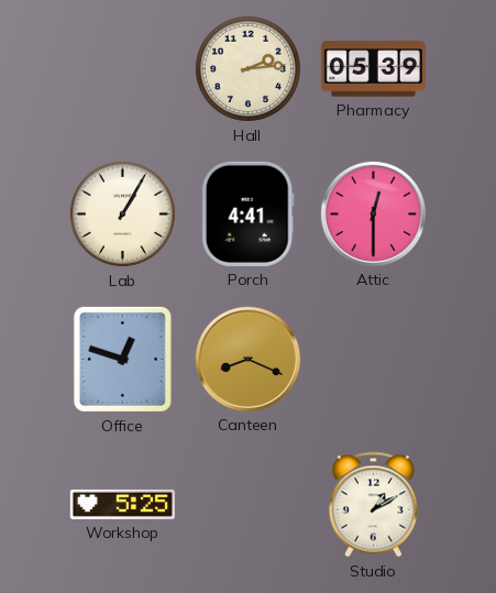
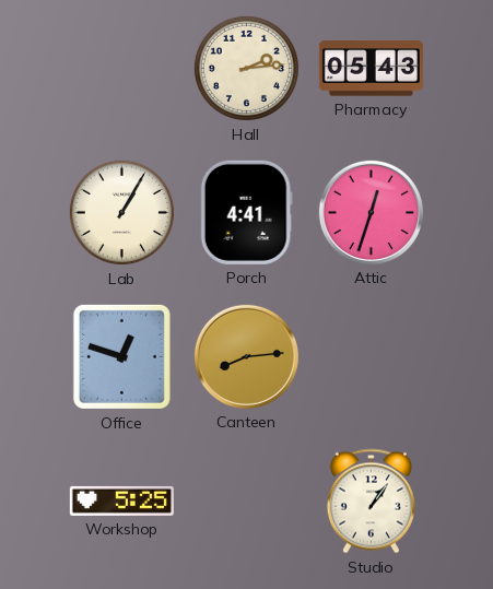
Pharmacy: 05:39 -> 05:43 (371, 69)
Attic: 12:30 -> 12:33 (371, 212)
Canteen: 8:19 -> 8:14 (246, 356)
Studio: 1:10 -> 1:06 (371, 502)
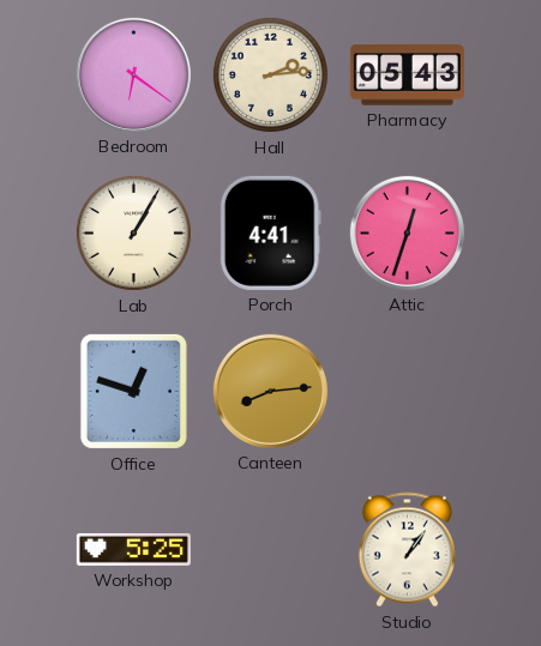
Bedroom: none -> 6:21 (133, 74)
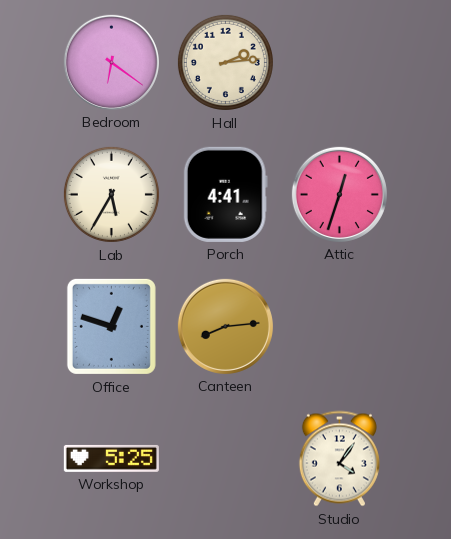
Pharmacy: 05:43 -> none (407, 76)
Lab: 1:05 -> 5:35 (111, 194)
Studio: 1:06 -> 4:06 (339, 459)
